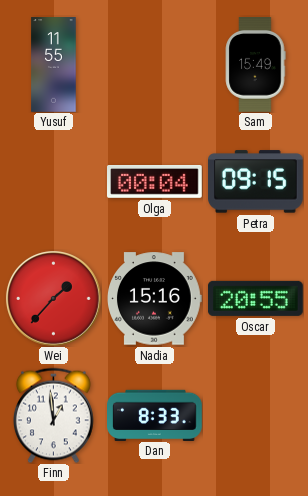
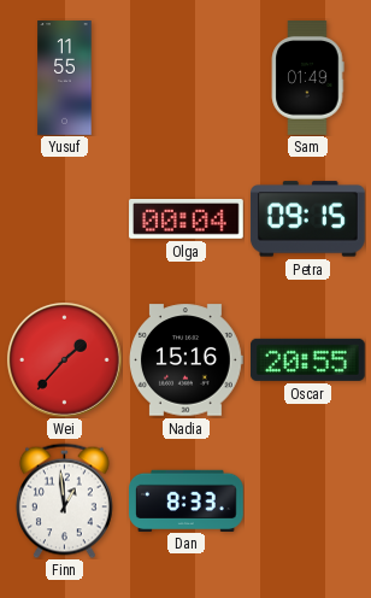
Sam: 15:49 -> 01:49 (307, 78)
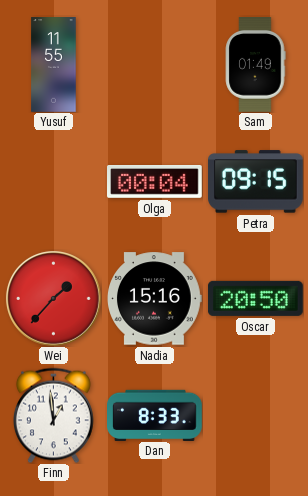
Oscar: 20:55 -> 20:50 (255, 298)
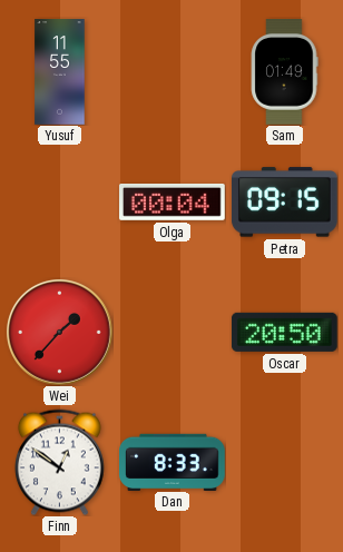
Nadia: 15:16 -> none (155, 299)
Finn: 12:59 -> 12:51 (59, 462)
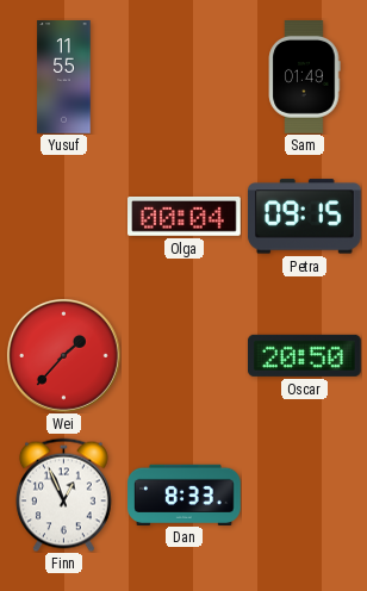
Finn: 12:51 -> 12:56 (63, 494)
